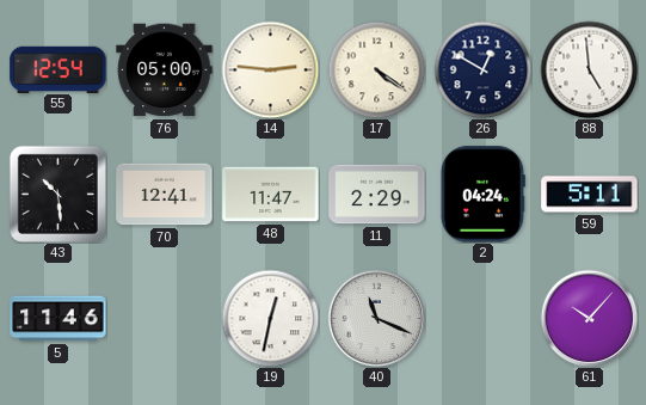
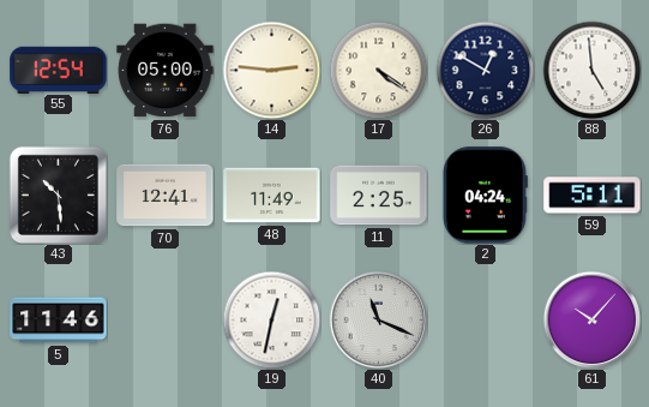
48: 11:47 -> 11:49 (272, 196)
11: 2:29 -> 2:25 (379, 196)
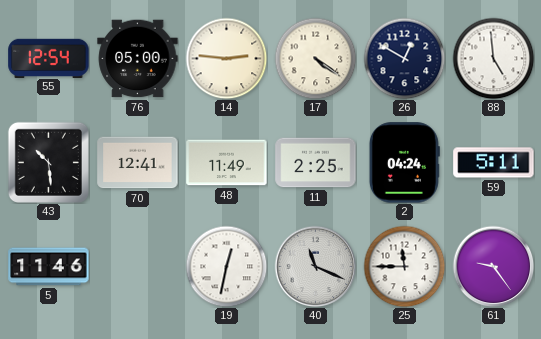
25: none -> 11:45 (404, 266)
61: 10:07 -> 9:24 (493, 266)
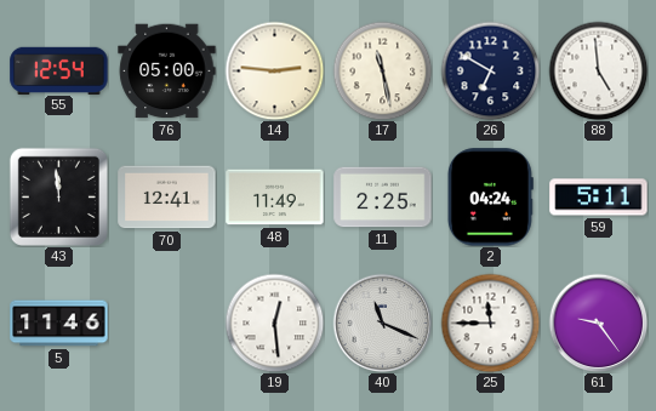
17: 4:21 -> 11:28 (382, 70)
26: 12:50 -> 6:50 (490, 70)
43: 10:29 -> 11:59 (58, 196)
19: 12:32 -> 12:29 (274, 322)
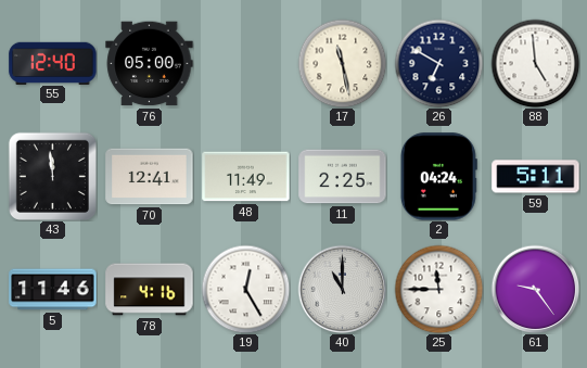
55: 12:54 -> 12:40 (53, 63)
14: 2:46 -> none (274, 70)
78: none -> 4:16 (150, 290)
19: 12:29 -> 12:25 (245, 289)
40: 11:19 -> 11:00 (342, 289)
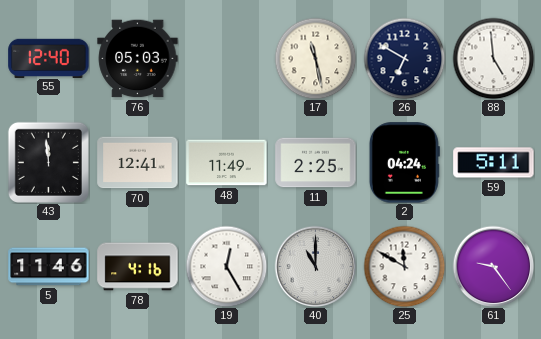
76: 05:00 -> 05:03 (138, 59)
25: 11:45 -> 11:50 (404, 266)
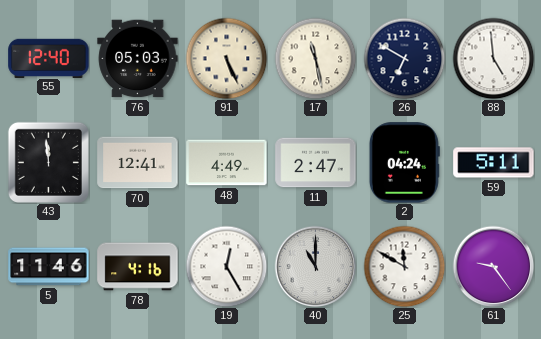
91: none -> 5:26 (226, 58)
48: 11:49 -> 4:49 (227, 163)
11: 2:25 -> 2:47 (316, 163)
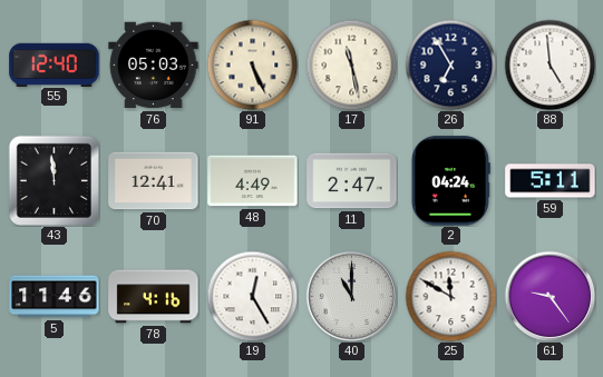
26: 6:50 -> 6:55 (450, 65)
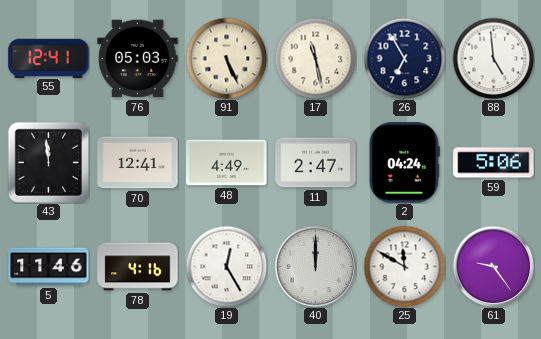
55: 12:40 -> 12:41 (49, 58)
59: 5:11 -> 5:06 (494, 163)
40: 11:00 -> 12:00 (315, 266)
